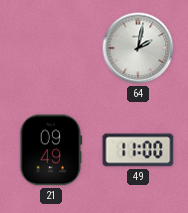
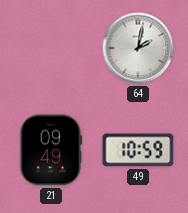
49: 11:00 -> 10:59 (138, 150)
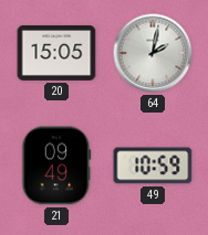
20: none -> 15:05 (56, 53)
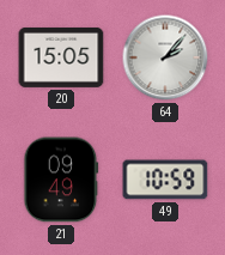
64: 2:02 -> 2:07 (165, 57)
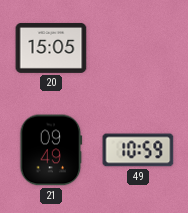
64: 2:07 -> none (165, 57)
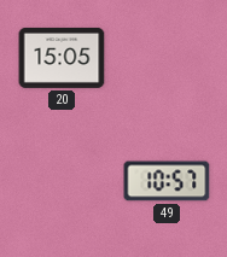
21: 09:49 -> none (51, 150)
49: 10:59 -> 10:57 (167, 181)
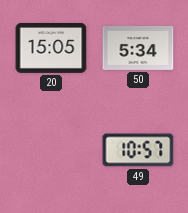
50: none -> 5:34 (138, 48)
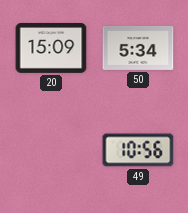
20: 15:05 -> 15:09 (51, 48)
49: 10:57 -> 10:56 (138, 150)
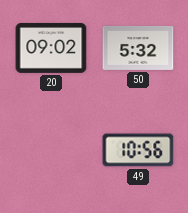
20: 15:09 -> 09:02 (51, 48)
50: 5:34 -> 5:32 (138, 48)
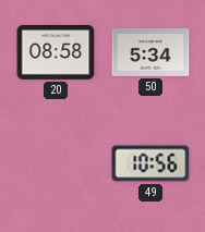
20: 09:02 -> 08:58 (56, 52)
50: 5:32 -> 5:34 (150, 52)
